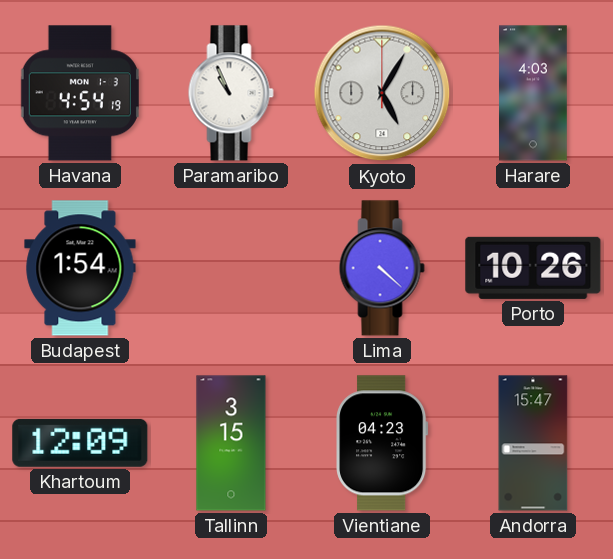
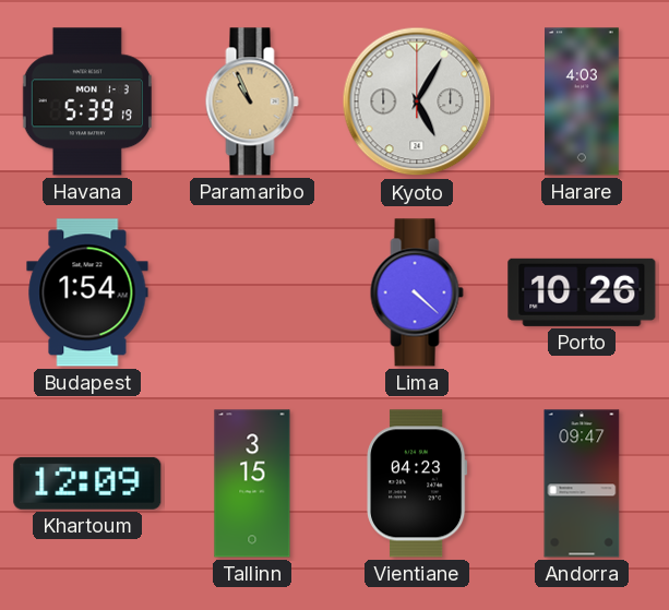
Havana: 4:54 -> 5:39 (87, 101)
Paramaribo dial: white -> champagne (252, 101)
Andorra: 15:47 -> 09:47 (582, 483)
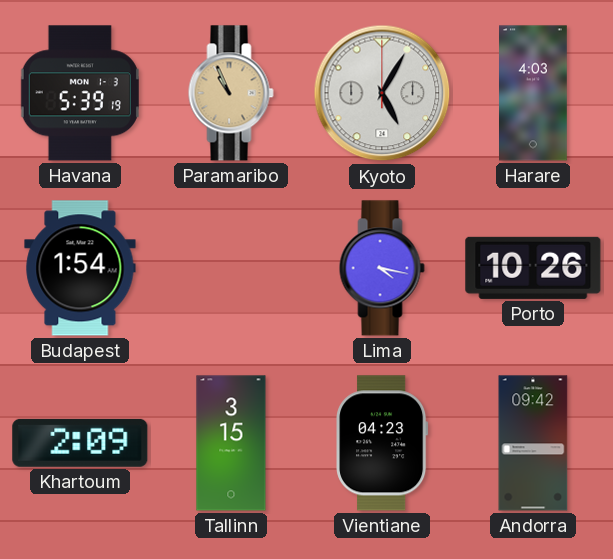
Lima: 4:22 -> 4:17 (382, 268)
Khartoum: 12:09 -> 2:09 (80, 443)
Andorra: 09:47 -> 09:42 (533, 443)
